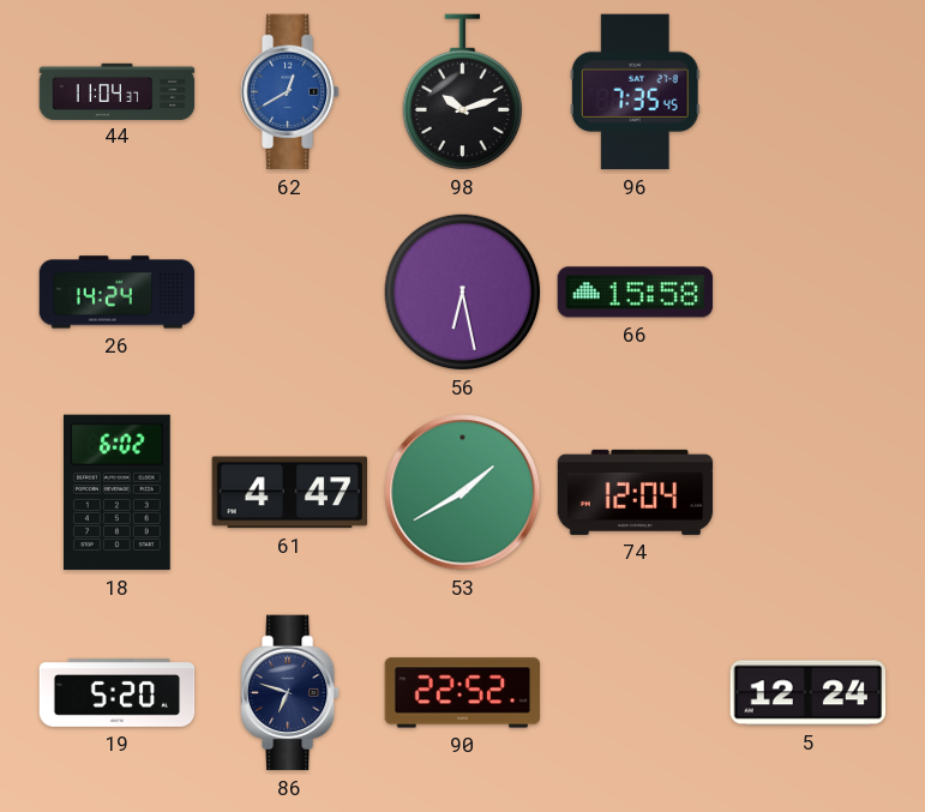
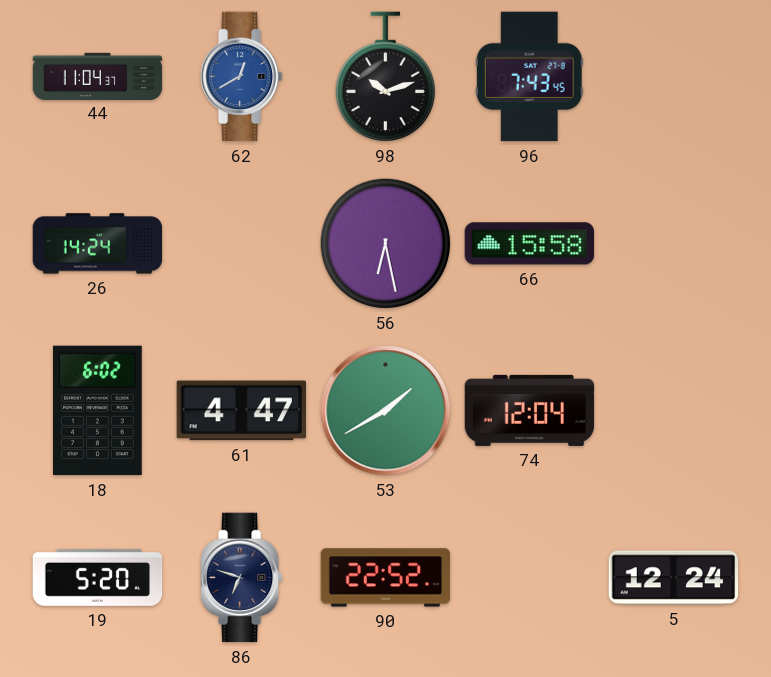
96: 7:35 -> 7:43 (529, 77)
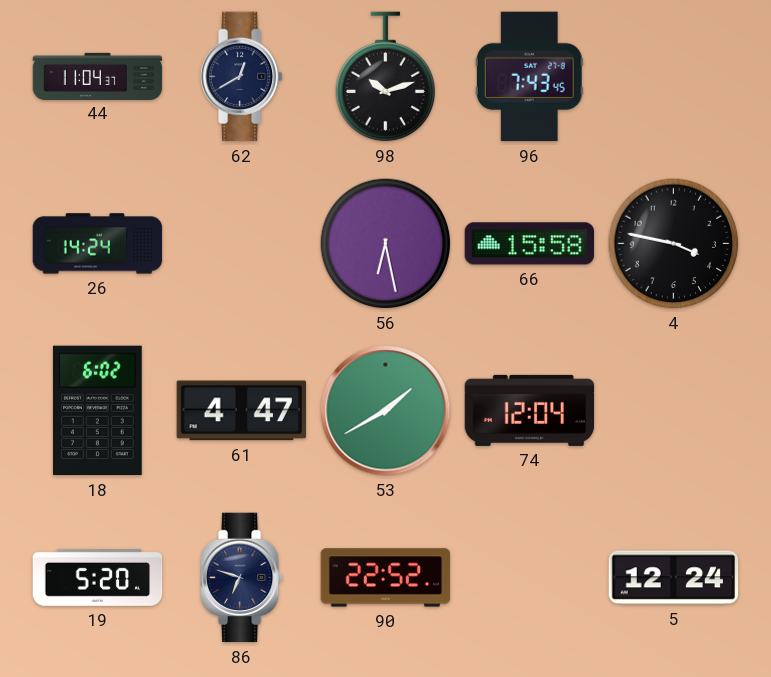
62 dial: blue -> navy (242, 77)
4: none -> 3:47 (674, 244)
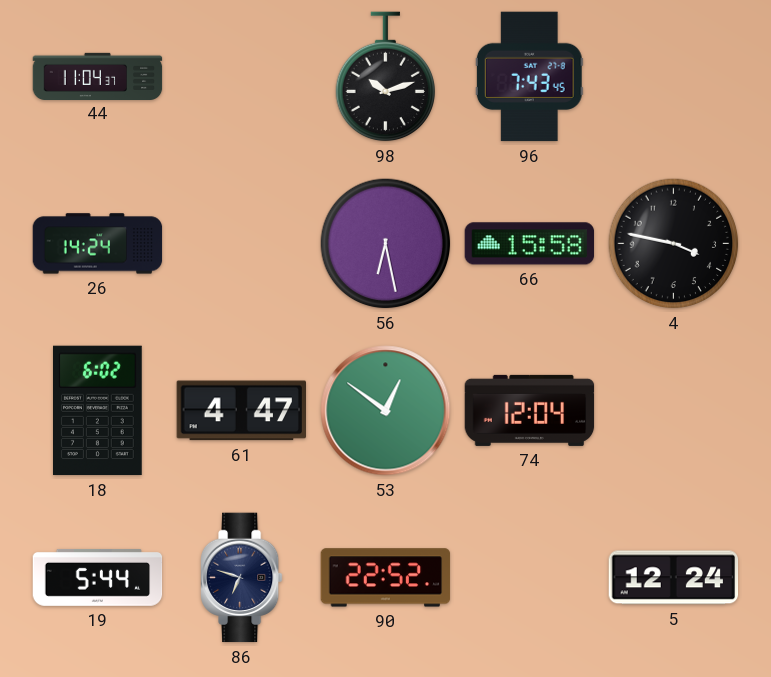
62: 12:40 -> none (242, 77)
53: 1:40 -> 12:51 (386, 411)
19: 5:20 -> 5:44 (98, 577)
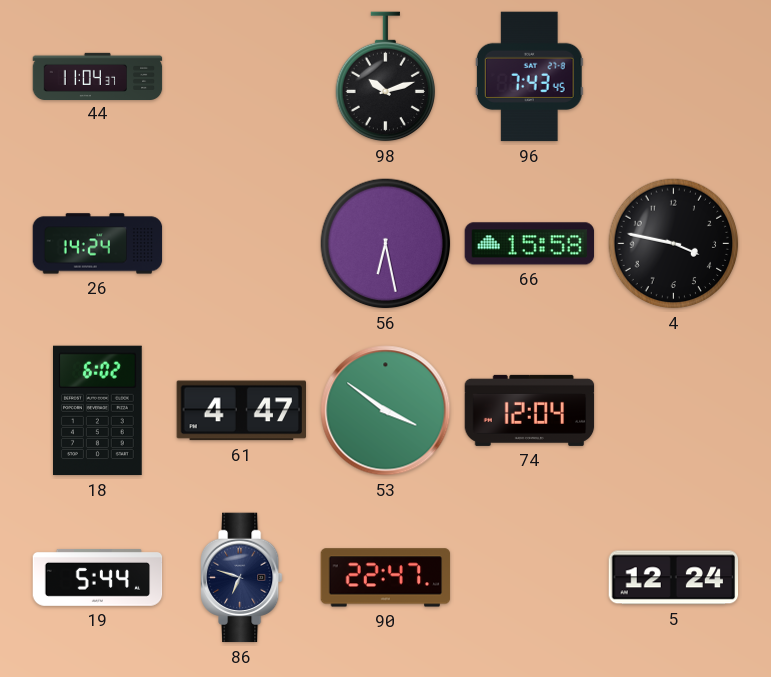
53: 12:51 -> 3:51 (386, 411)
90: 22:52 -> 22:47 (386, 578)
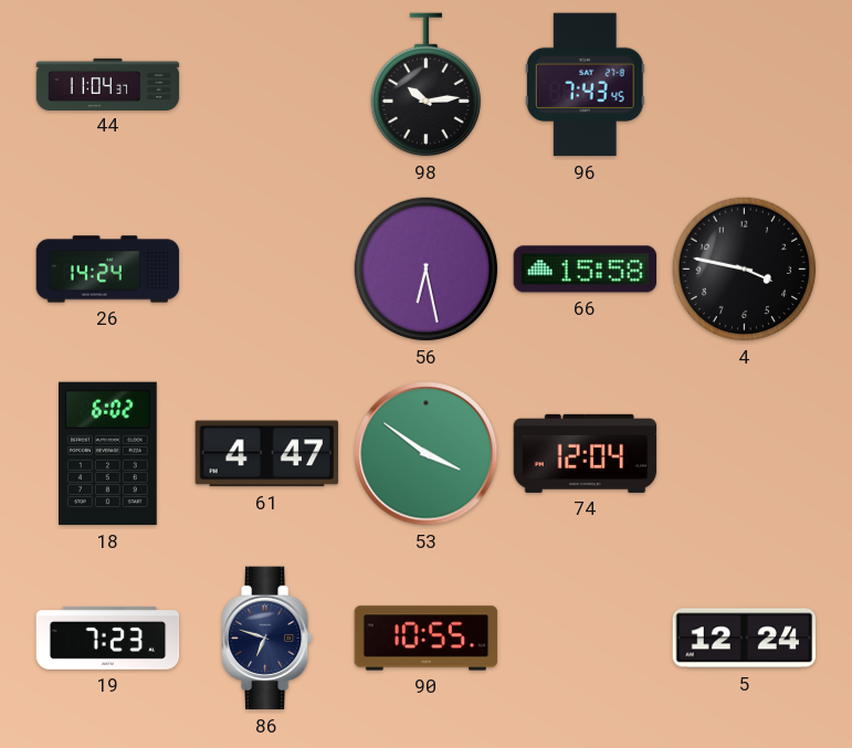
98: 10:12 -> 10:14 (425, 85)
19: 5:44 -> 7:23 (108, 638)
90: 22:47 -> 10:55 (427, 639)
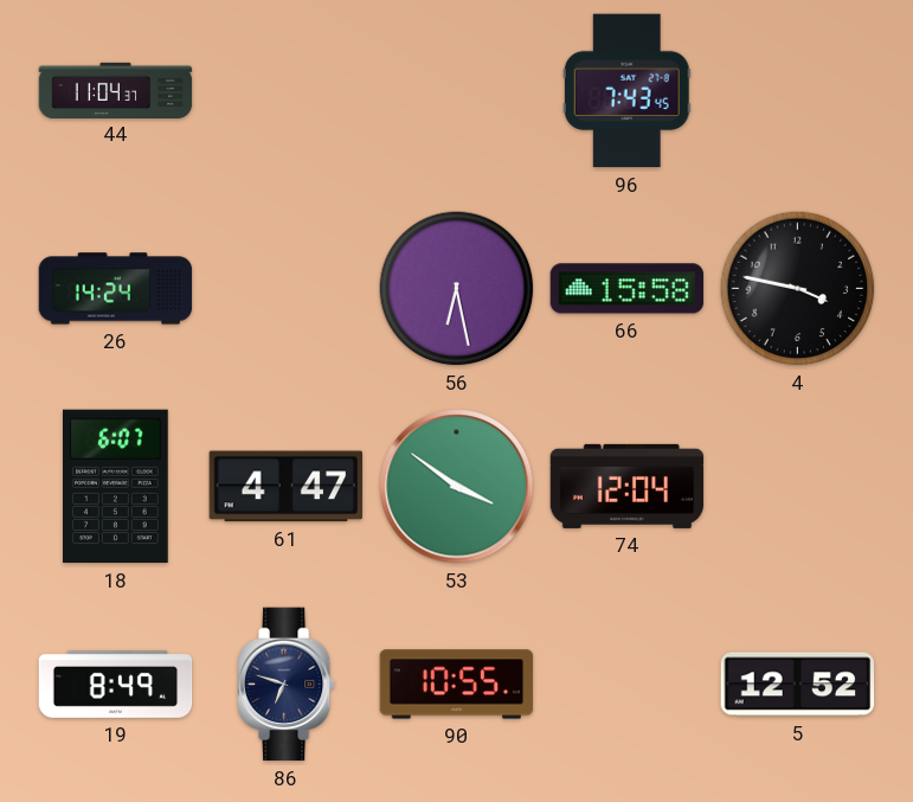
98: 10:14 -> none (425, 85)
18: 6:02 -> 6:07 (116, 487)
19: 7:23 -> 8:49 (116, 684)
5: 12:24 -> 12:52 (798, 685)
